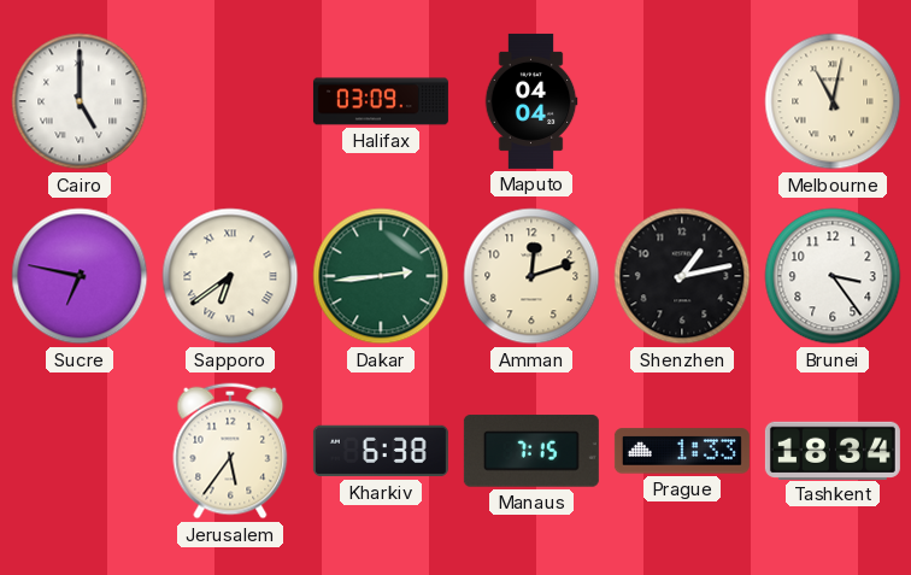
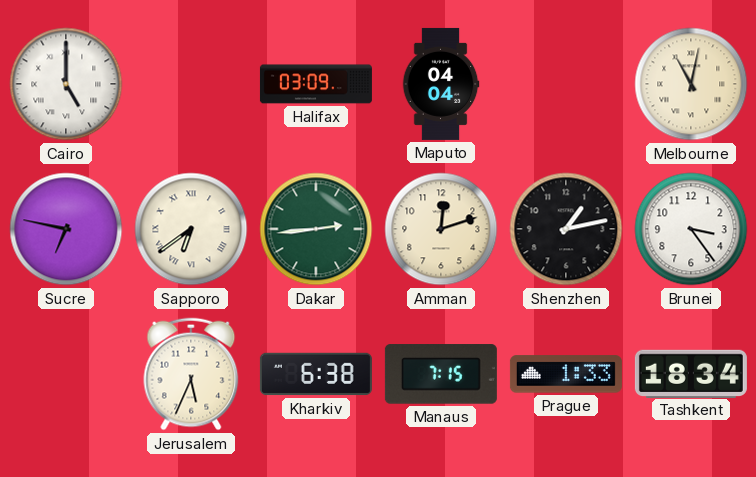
Jerusalem: 5:36 -> 5:34 (191, 374)
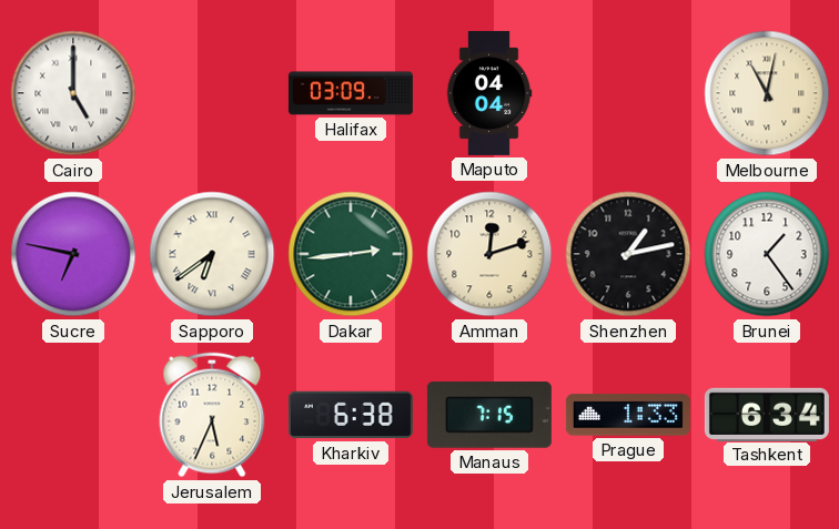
Brunei: 3:24 -> 1:24 (767, 254)
Tashkent: 18:34 -> 6:34 (767, 414)
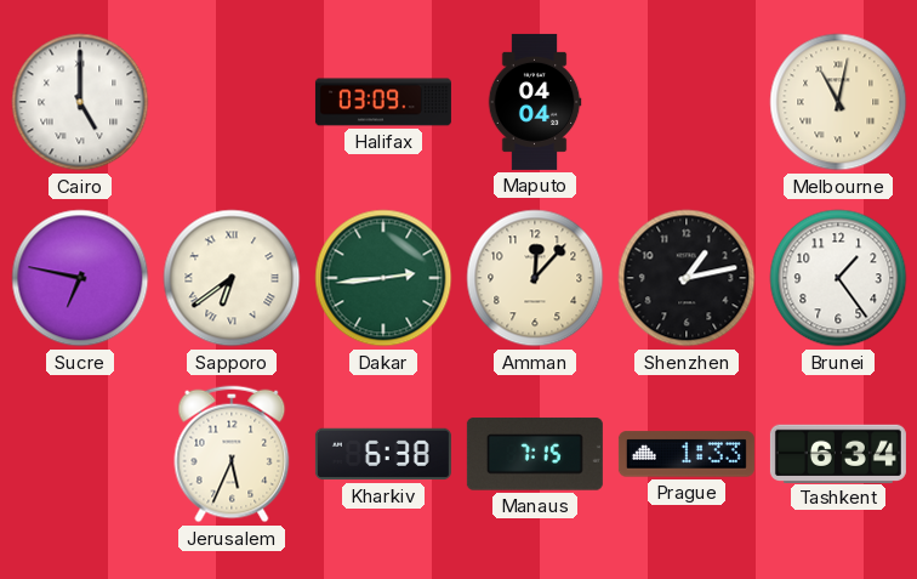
Amman: 12:12 -> 12:07 (535, 278)
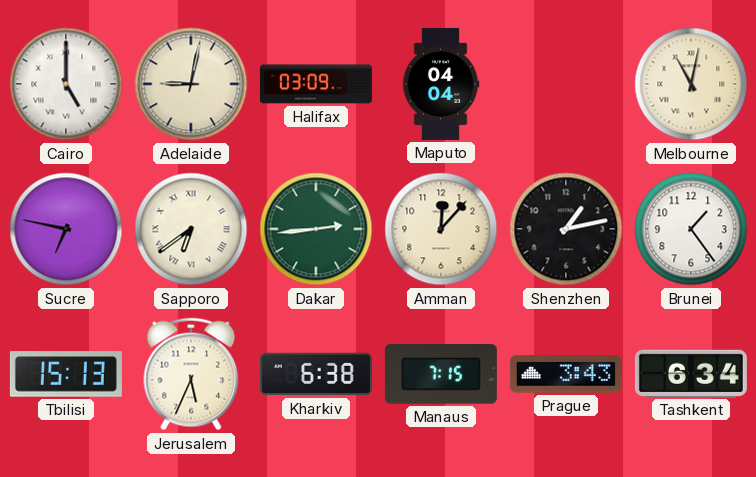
Adelaide: none -> 9:02 (191, 84)
Tbilisi: none -> 15:13 (66, 374)
Prague: 1:33 -> 3:43 (566, 374)
